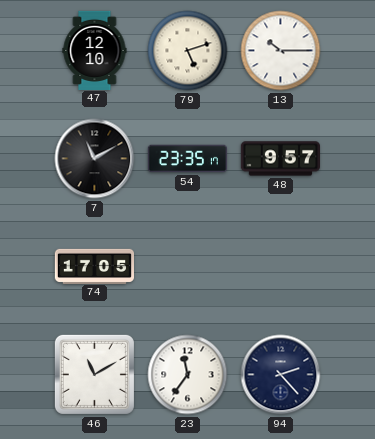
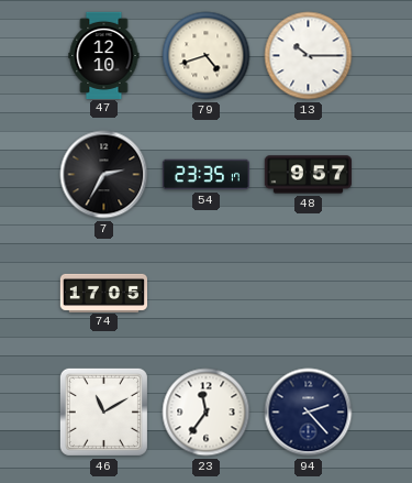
79: 5:12 -> 4:42 (207, 56)
7: 11:10 -> 2:35 (104, 175)
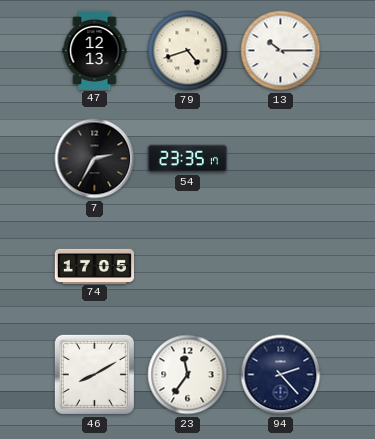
47: 12:10 -> 12:13 (95, 50)
48: 9:57 -> none (308, 175)
46: 11:10 -> 8:10 (94, 374)
